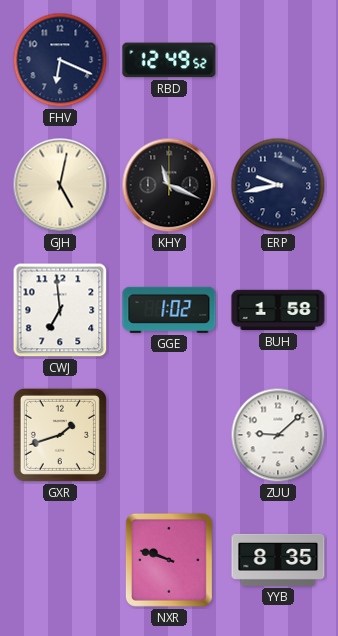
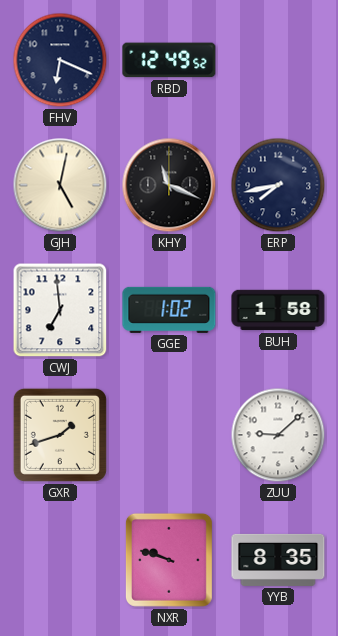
ERP: 9:43 -> 7:43 (278, 185)
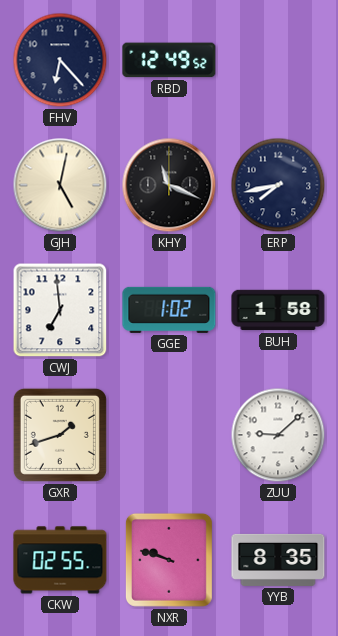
FHV: 6:19 -> 6:23 (60, 60)
CKW: none -> 02:55 (60, 560)
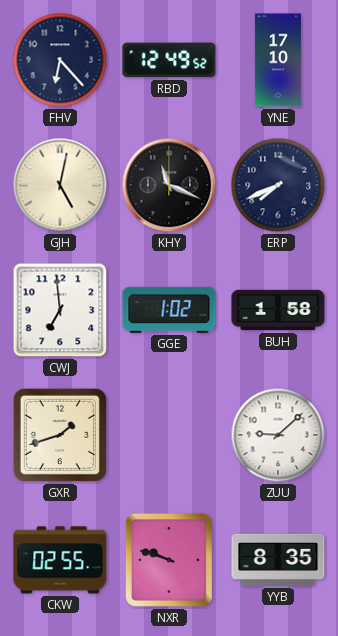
YNE: none -> 17:10 (278, 60)
ERP: 7:43 -> 7:41 (278, 185)
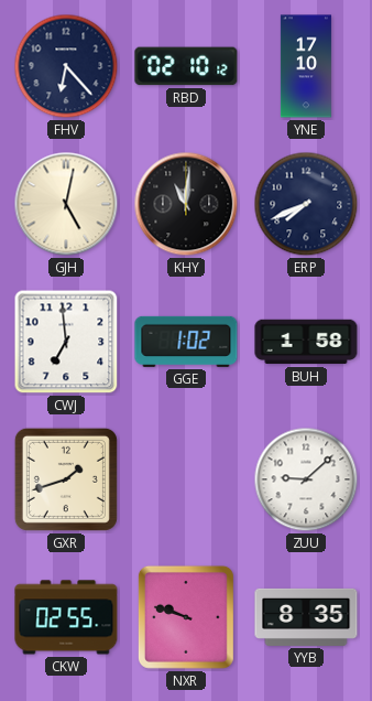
RBD: 12:49 -> 02:10 (186, 66)
KHY: 11:19 -> 11:01 (186, 204)
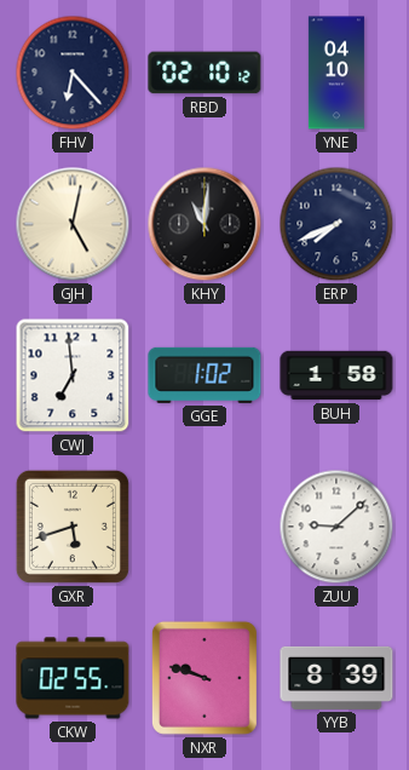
YNE: 17:10 -> 04:10 (336, 73)
GXR: 1:42 -> 5:42 (73, 527)
YYB: 8:35 -> 8:39 (336, 678)
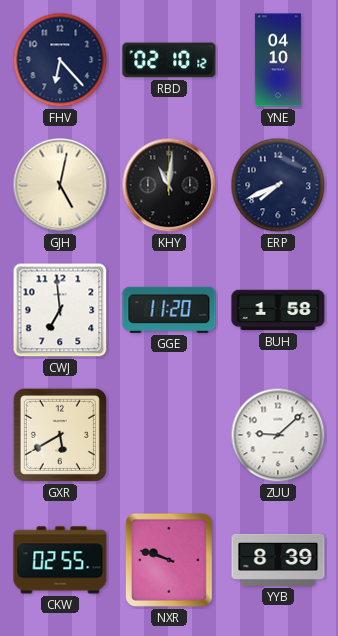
GGE: 1:02 -> 11:20 (169, 310)
GXR: 5:42 -> 5:40 (60, 435)
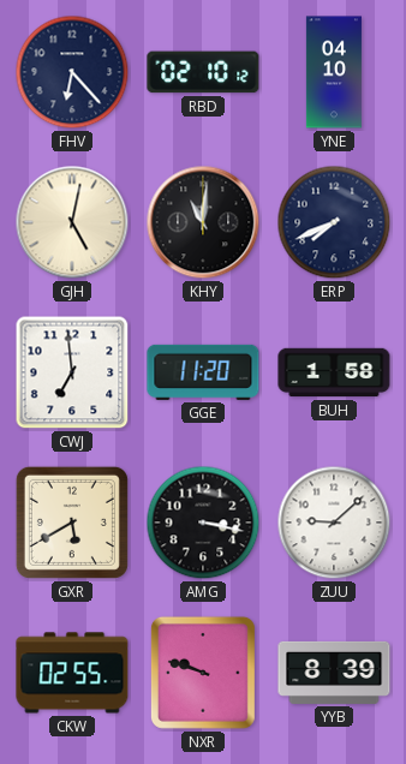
AMG: none -> 3:17 (203, 523)
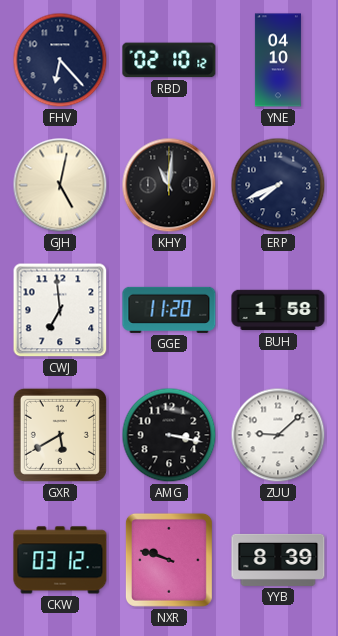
CKW: 02:55 -> 03:12 (60, 560)
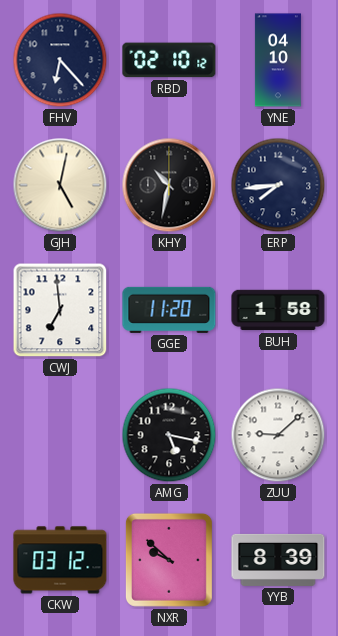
KHY: 11:01 -> 10:32 (169, 185)
ERP: 7:41 -> 7:44 (278, 185)
GXR: 5:40 -> none (60, 435)
AMG: 3:17 -> 5:17 (169, 435)
NXR: 9:48 -> 9:52 (169, 560)
